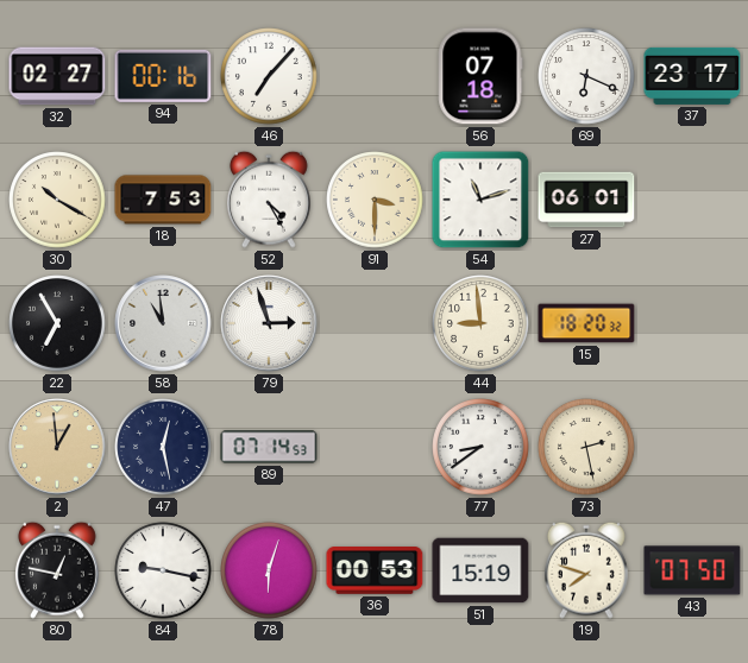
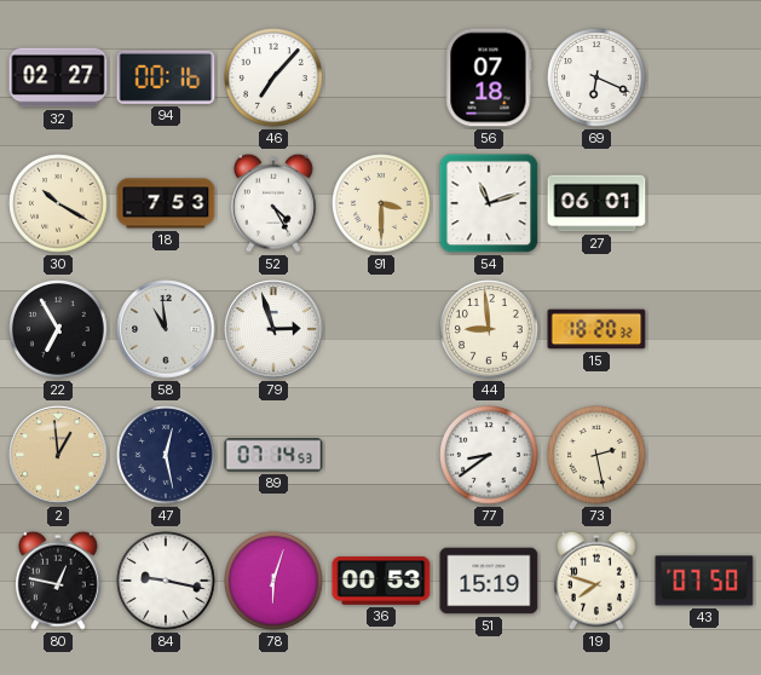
37: 23:17 -> none (692, 76)
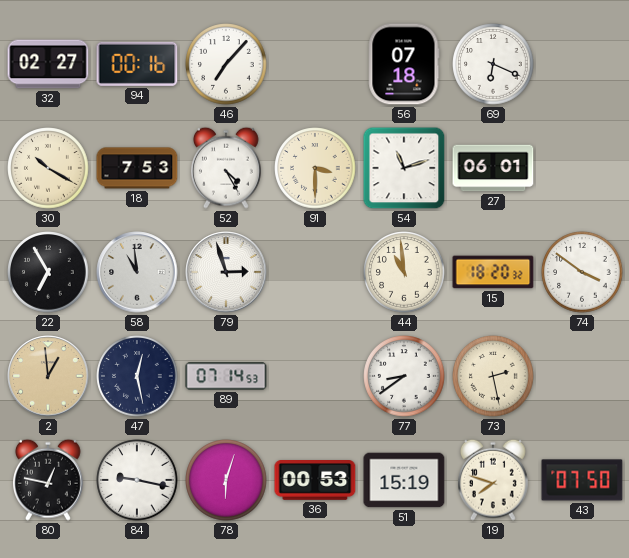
44: 8:59 -> 10:59 (404, 272)
74: none -> 3:51 (582, 272)
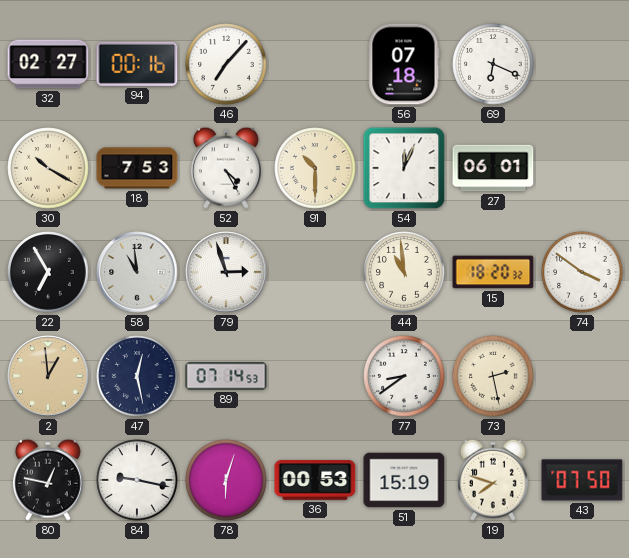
91: 3:30 -> 10:30 (315, 168)
54: 11:12 -> 12:04 (404, 168)
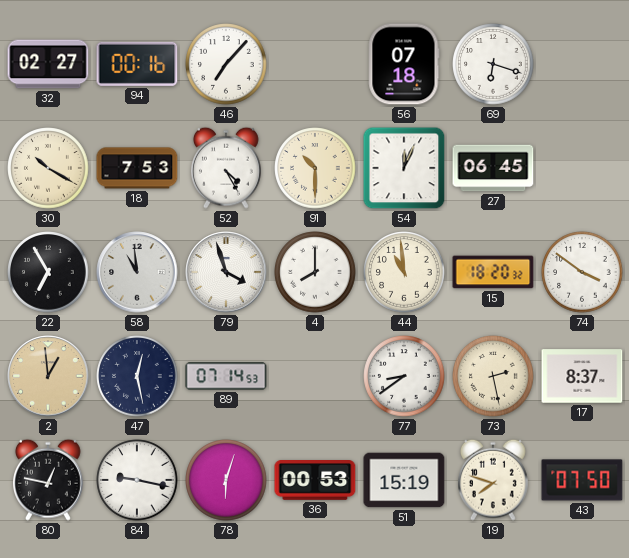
69: 6:19 -> 6:18 (493, 64)
27: 06:01 -> 06:45 (493, 168)
79: 2:57 -> 3:57 (226, 272)
4: none -> 8:00 (315, 272)
17: none -> 8:37 (582, 376)
